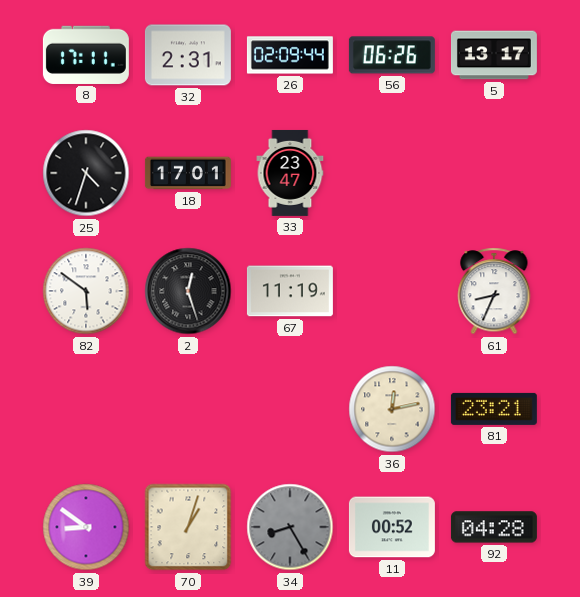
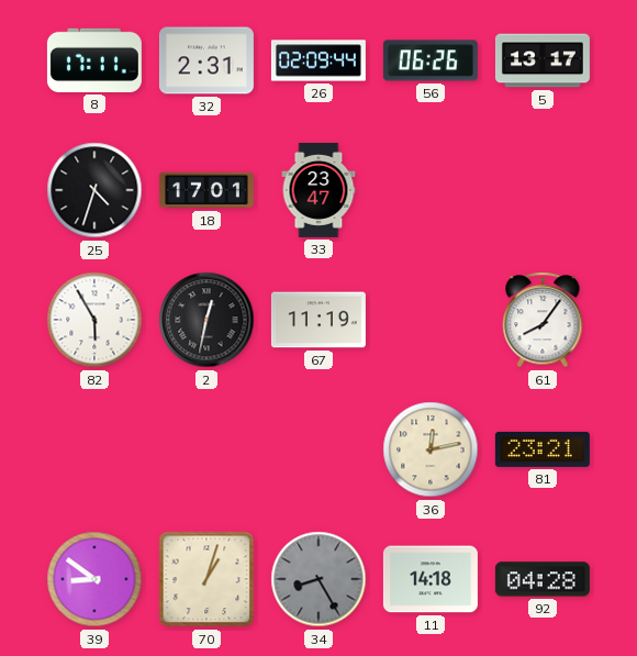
82: 5:51 -> 5:55 (94, 320)
2: 12:27 -> 12:32 (206, 320)
61: 8:34 -> 8:06 (543, 320)
11: 00:52 -> 14:18 (431, 579)
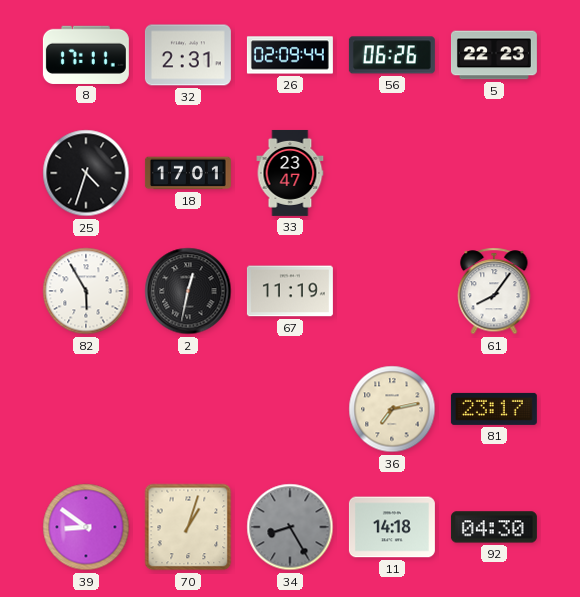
5: 13:17 -> 22:23 (494, 55)
36: 12:13 -> 7:13 (392, 409)
81: 23:21 -> 23:17 (494, 409)
92: 04:28 -> 04:30 (494, 527)
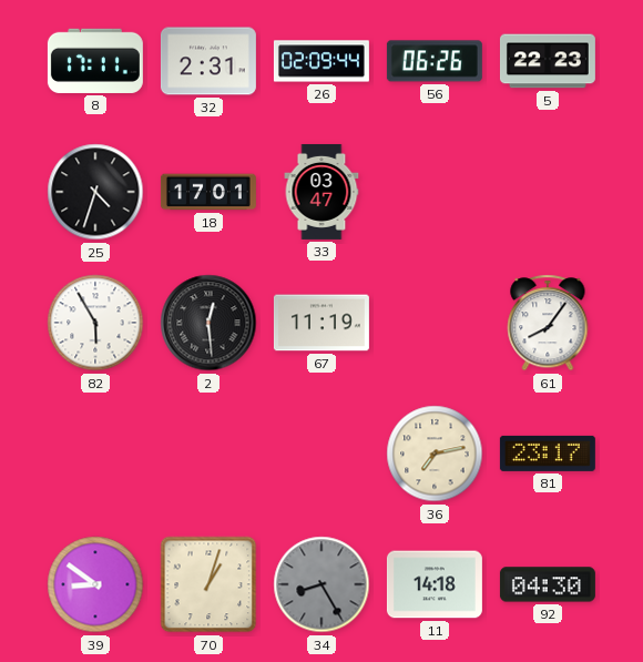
33: 23:47 -> 03:47 (321, 192)
2: 12:32 -> 12:29 (208, 323)
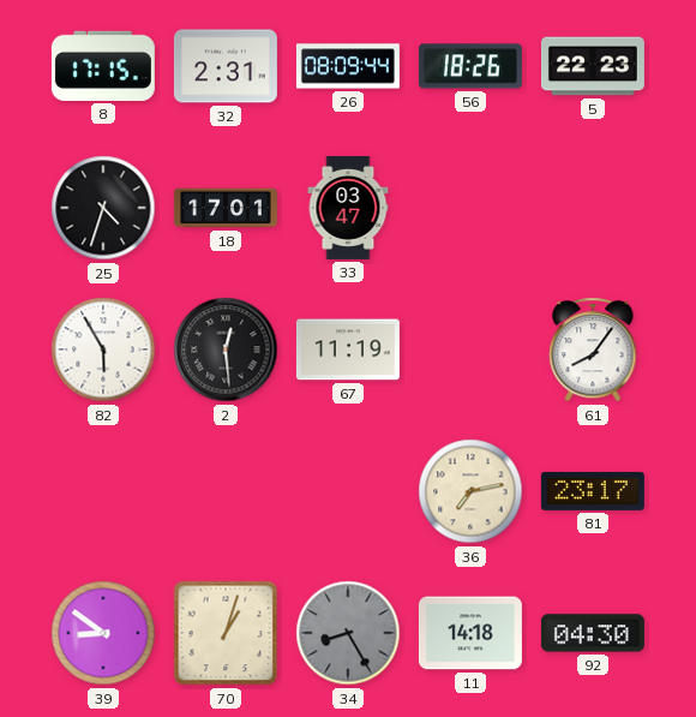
8: 17:11 -> 17:15 (103, 66)
26: 02:09 -> 08:09 (348, 66)
56: 06:26 -> 18:26 (470, 66)
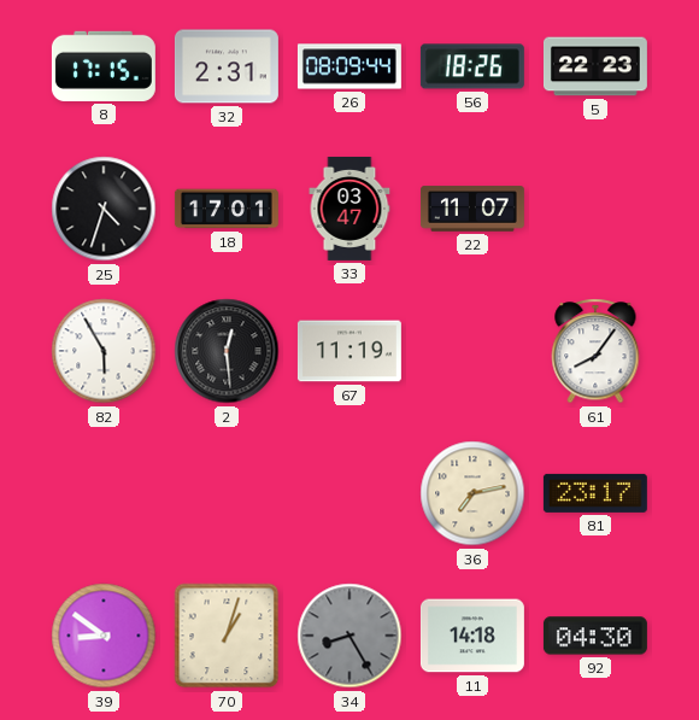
22: none -> 11:07 (472, 209)
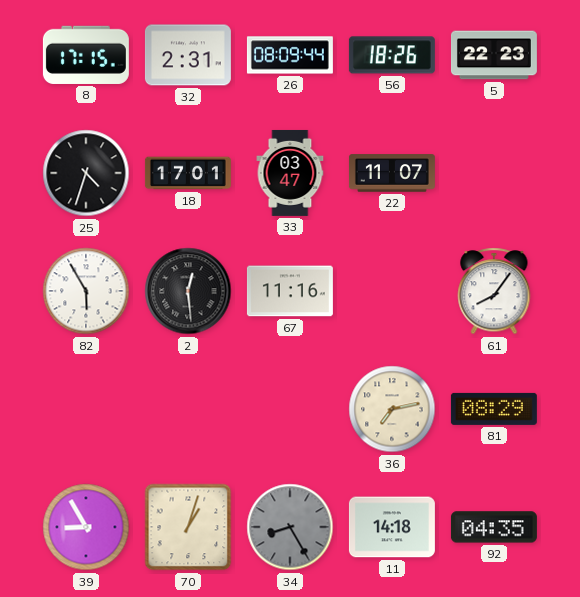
67: 11:19 -> 11:16 (290, 291)
81: 23:17 -> 08:29 (494, 409)
39: 8:51 -> 8:55 (86, 527)
92: 04:30 -> 04:35 (494, 527)
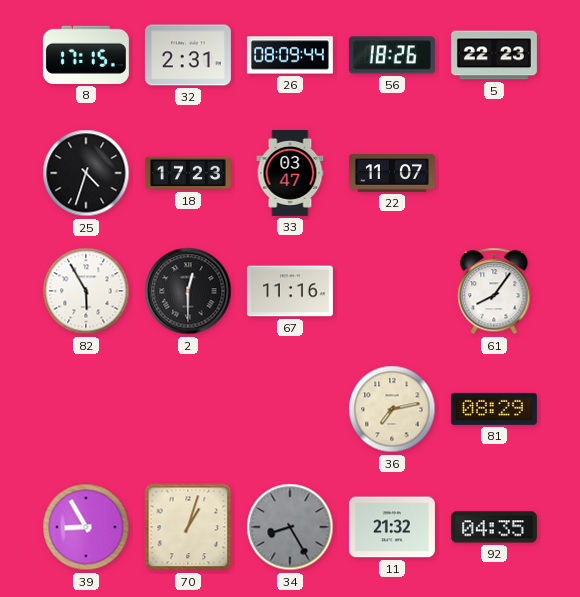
18: 17:01 -> 17:23 (188, 173)
2: 12:29 -> 12:30 (188, 291)
11: 14:18 -> 21:32 (392, 527)
